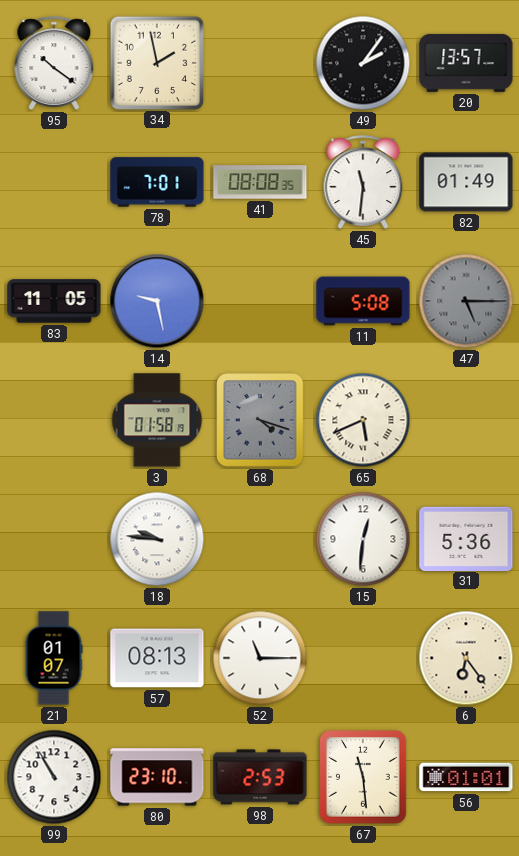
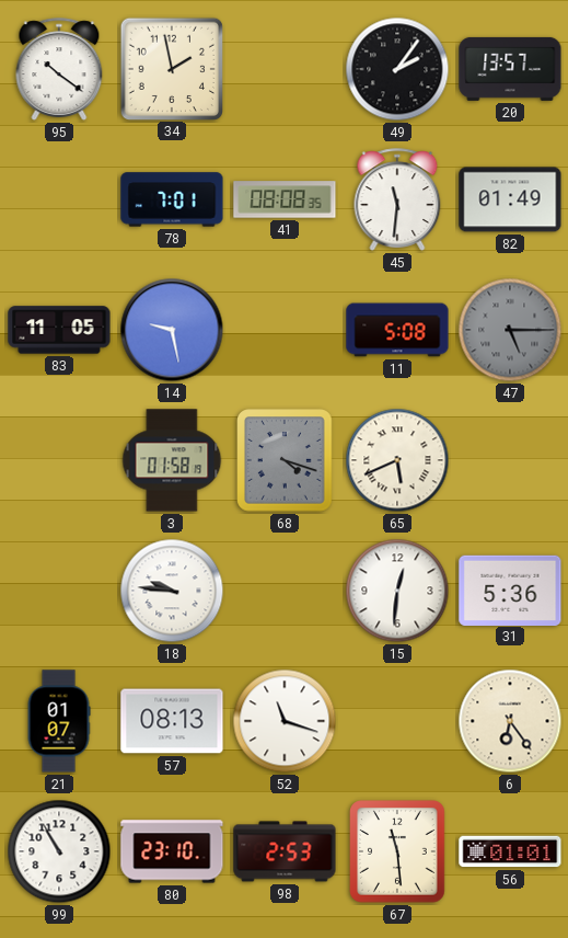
52: 11:15 -> 11:18 (285, 721)
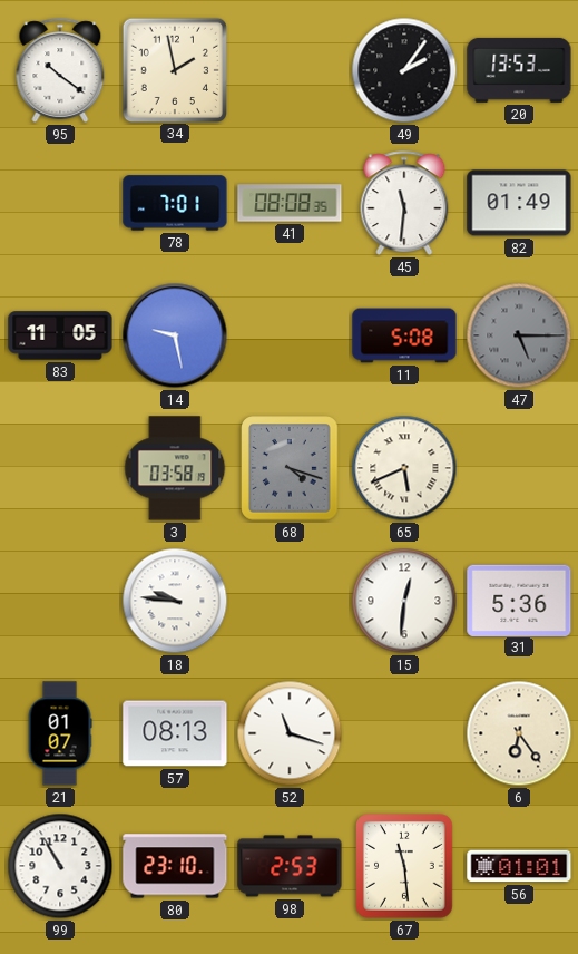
20: 13:57 -> 13:53 (519, 70)
3: 01:58 -> 03:58 (175, 468)
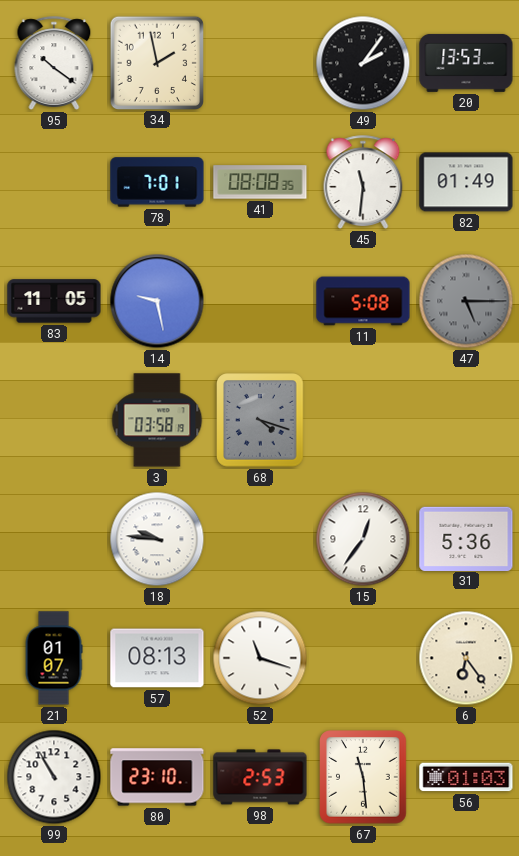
65: 5:41 -> none (404, 468)
15: 12:31 -> 12:36 (363, 539)
56: 01:01 -> 01:03 (466, 777)
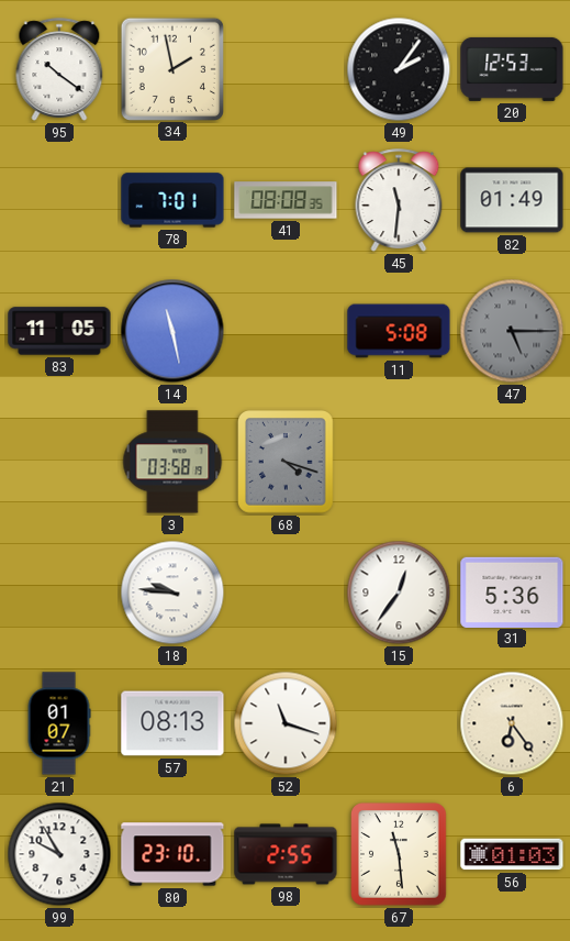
20: 13:53 -> 12:53 (512, 69)
14: 9:28 -> 11:28 (172, 331)
99: 10:55 -> 9:55 (59, 854)
98: 2:53 -> 2:55 (286, 854)
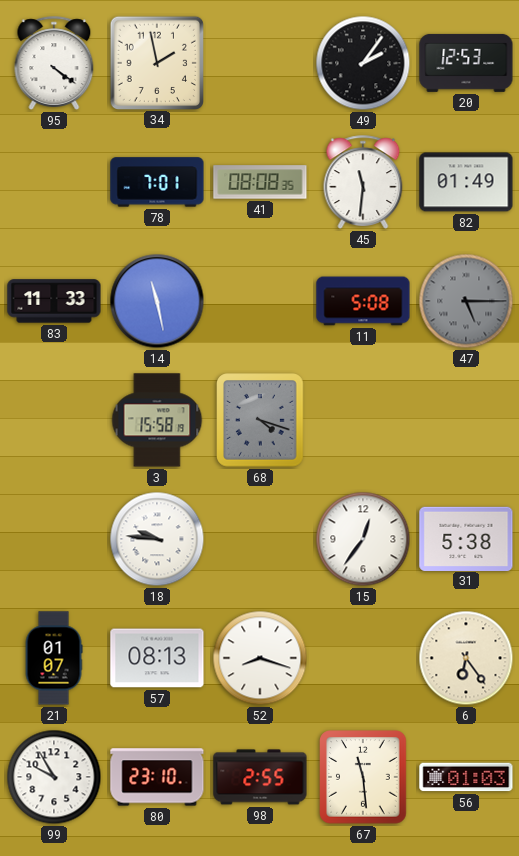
95: 10:21 -> 4:21 (54, 63)
83: 11:05 -> 11:33 (54, 301)
3: 03:58 -> 15:58 (157, 420)
31: 5:36 -> 5:38 (466, 538)
52: 11:18 -> 8:18 (260, 658)
